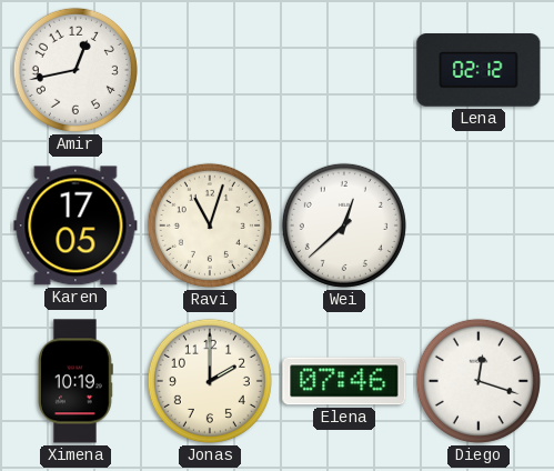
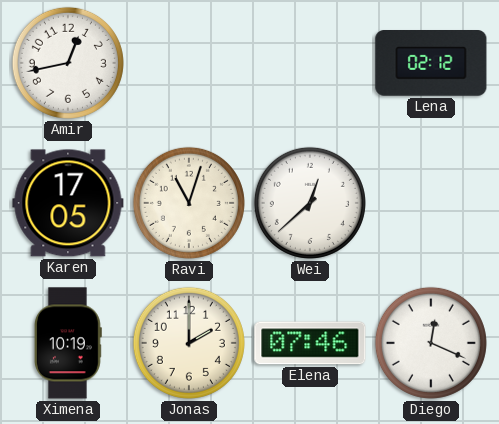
Diego: 12:18 -> 12:19 (431, 343)
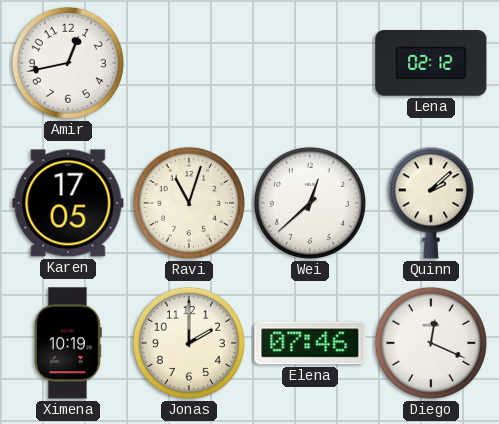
Quinn: none -> 2:08 (431, 203)
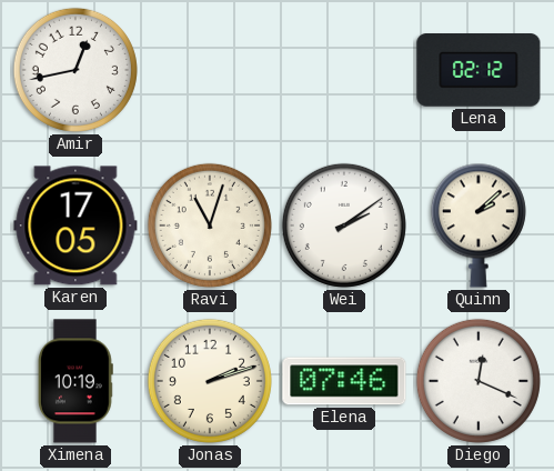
Wei: 12:38 -> 2:09 (344, 226)
Jonas: 2:00 -> 2:12 (210, 381)
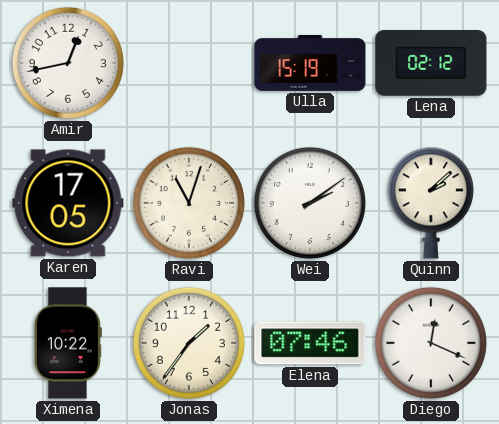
Ulla: none -> 15:19 (310, 63)
Ximena: 10:19 -> 10:22 (68, 343)
Jonas: 2:12 -> 1:36 (189, 343)
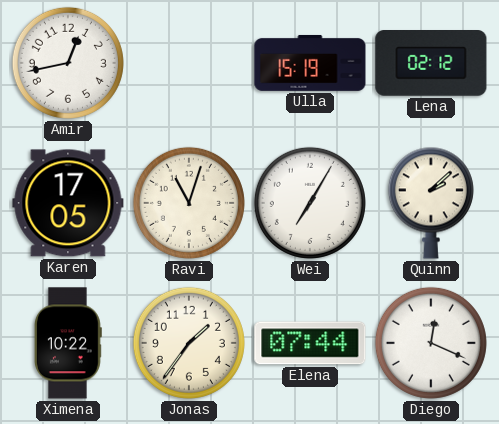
Wei: 2:09 -> 7:05 (310, 203)
Elena: 07:46 -> 07:44 (310, 343)
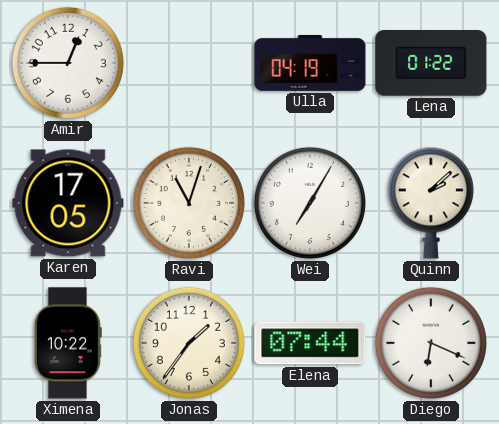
Amir: 12:43 -> 12:45 (68, 63)
Ulla: 15:19 -> 04:19 (310, 63)
Lena: 02:12 -> 01:22 (431, 64)
Diego: 12:19 -> 6:19 (431, 343)
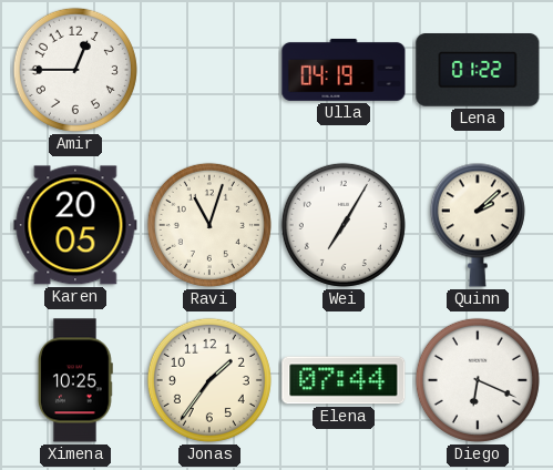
Karen: 17:05 -> 20:05 (75, 225)
Ximena: 10:22 -> 10:25 (75, 380)
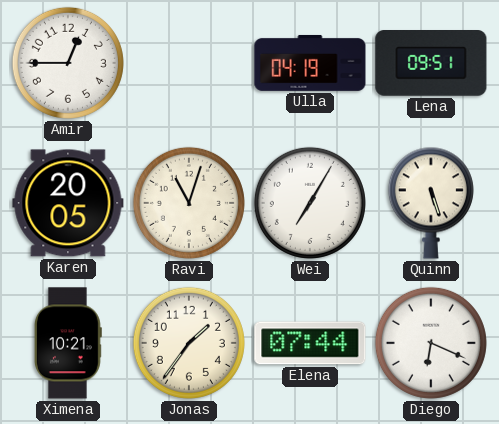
Lena: 01:22 -> 09:51 (431, 64)
Quinn: 2:08 -> 5:27 (431, 203)
Ximena: 10:25 -> 10:21 (68, 343)
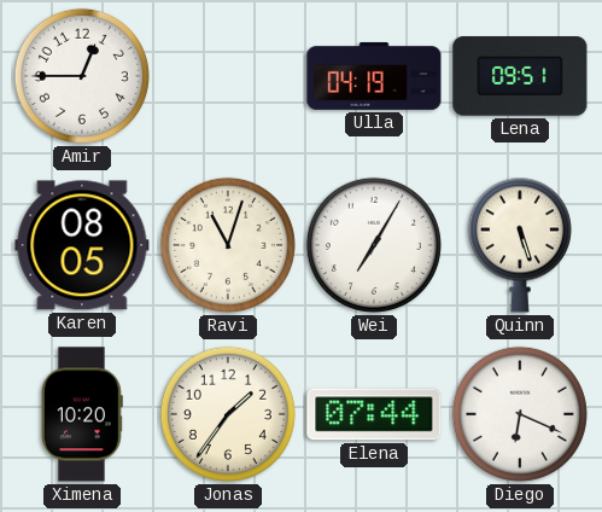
Karen: 20:05 -> 08:05 (82, 245)
Ximena: 10:21 -> 10:20 (82, 414)
